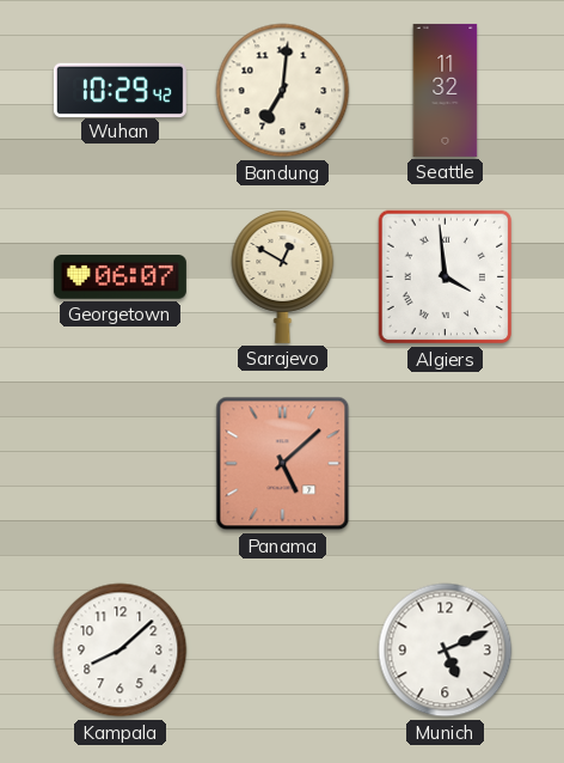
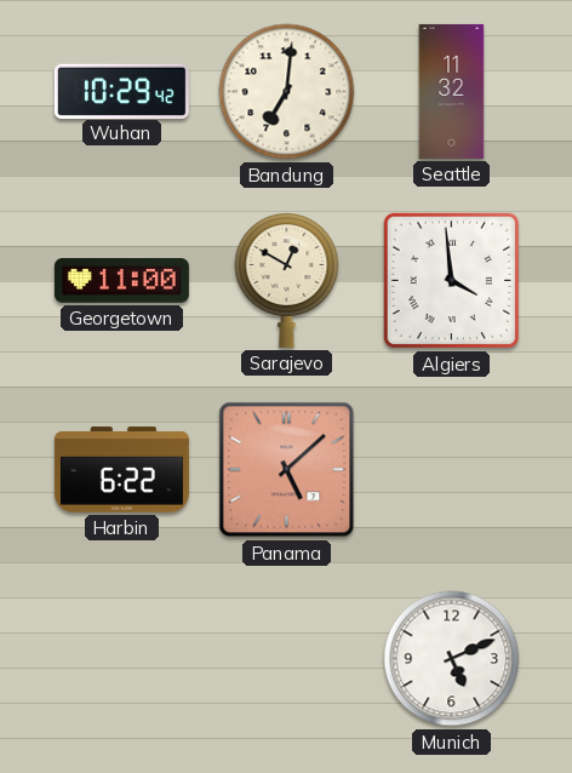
Georgetown: 06:07 -> 11:00 (121, 281)
Harbin: none -> 6:22 (121, 470)
Kampala: 8:08 -> none (121, 651)
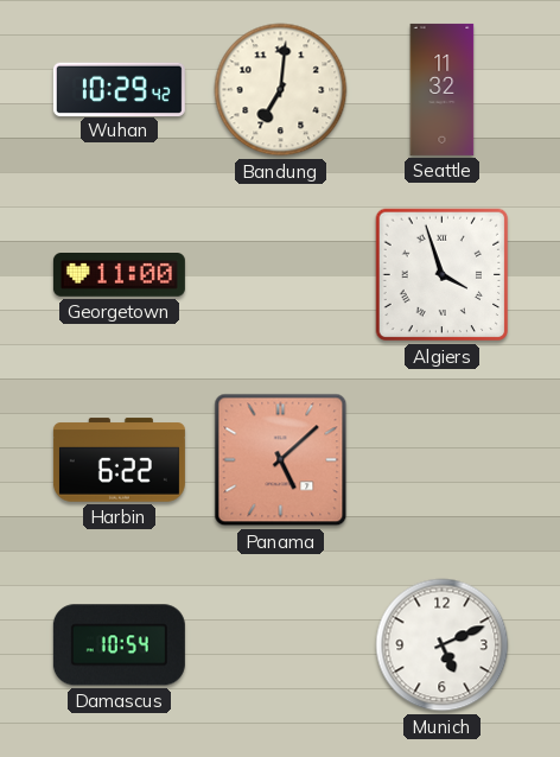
Sarajevo: 12:50 -> none (287, 281)
Algiers: 3:59 -> 3:57 (443, 275)
Damascus: none -> 10:54 (119, 645)
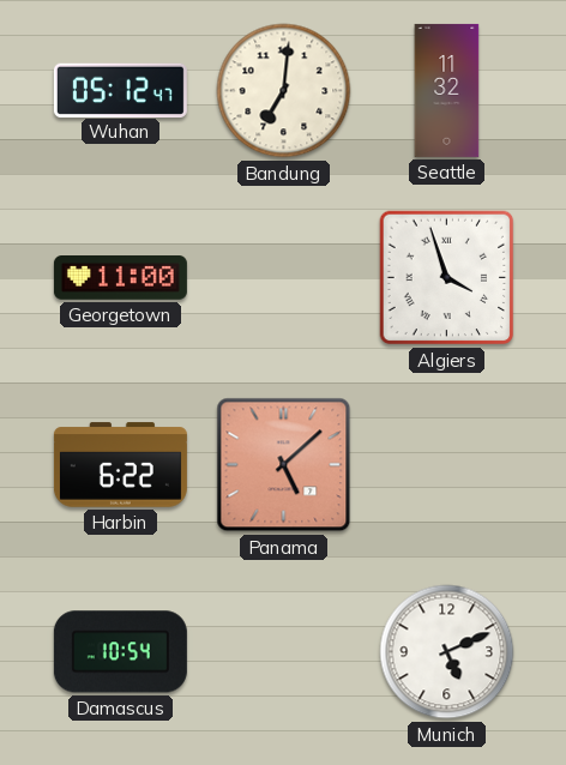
Wuhan: 10:29 -> 05:12 (120, 90)
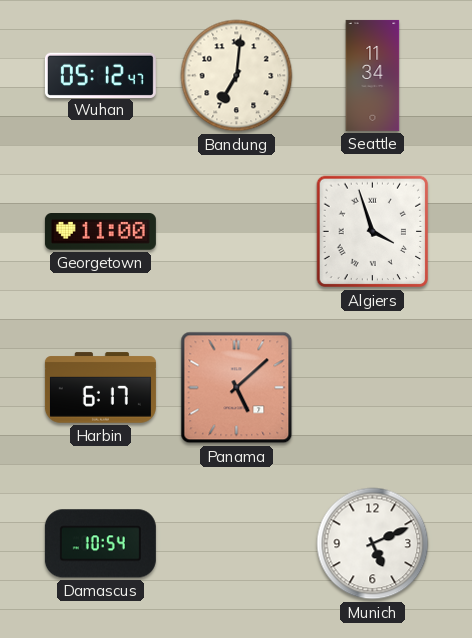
Seattle: 11:32 -> 11:34 (373, 75)
Harbin: 6:22 -> 6:17 (100, 388)
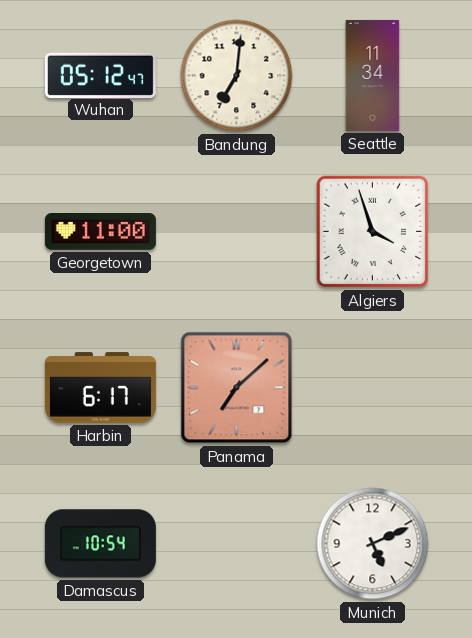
Panama: 5:08 -> 7:08 (237, 388)
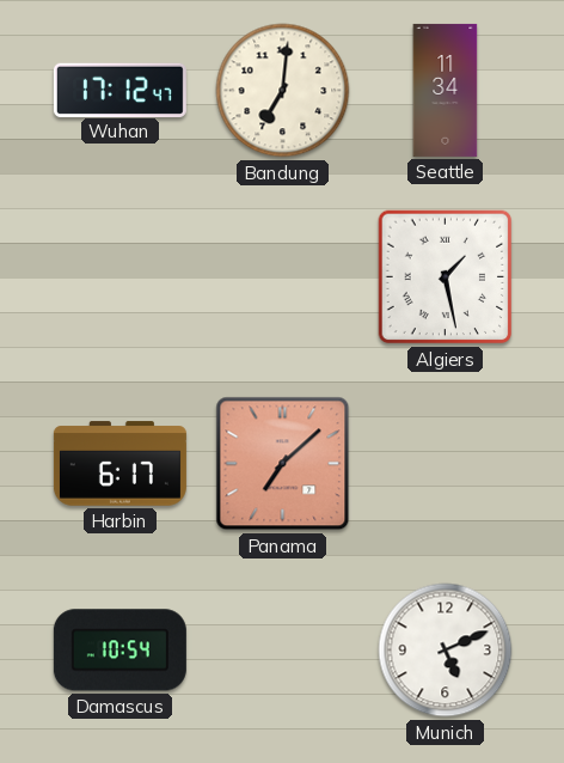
Wuhan: 05:12 -> 17:12 (119, 90)
Georgetown: 11:00 -> none (100, 232)
Algiers: 3:57 -> 1:28 (446, 277)
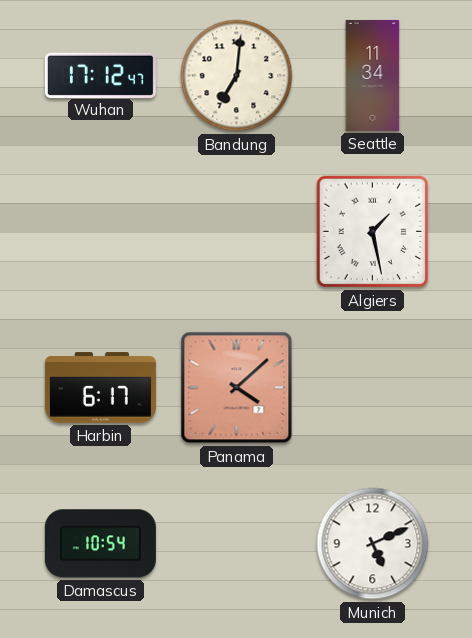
Panama: 7:08 -> 4:08 (237, 388)
